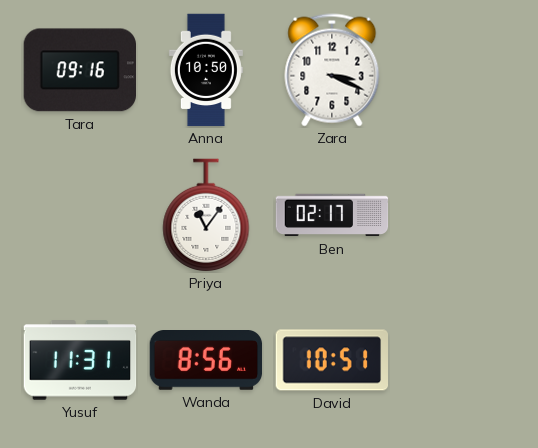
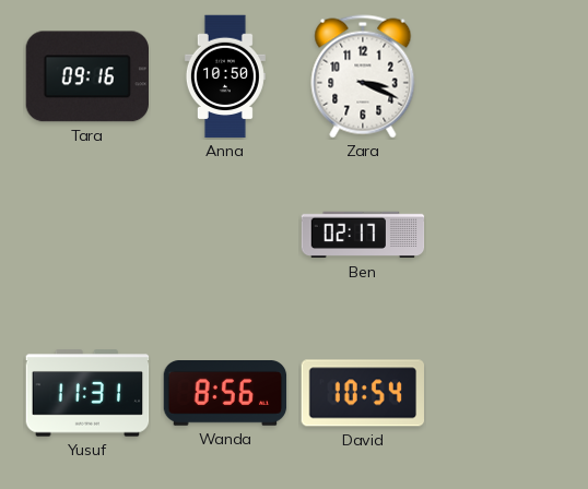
Priya: 11:06 -> none (206, 215)
David: 10:51 -> 10:54 (363, 393)
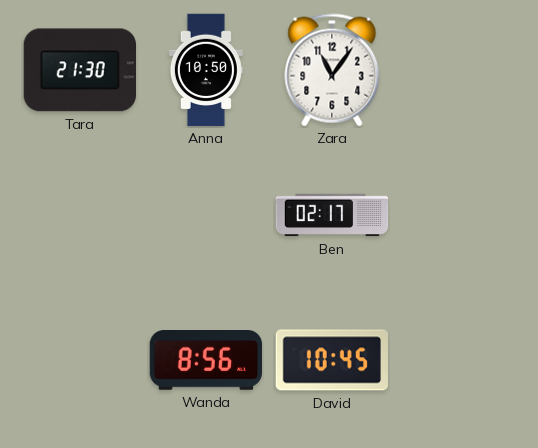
Tara: 09:16 -> 21:30 (79, 70)
Zara: 3:19 -> 11:06 (332, 70)
Yusuf: 11:31 -> none (87, 393)
David: 10:54 -> 10:45 (332, 360)
